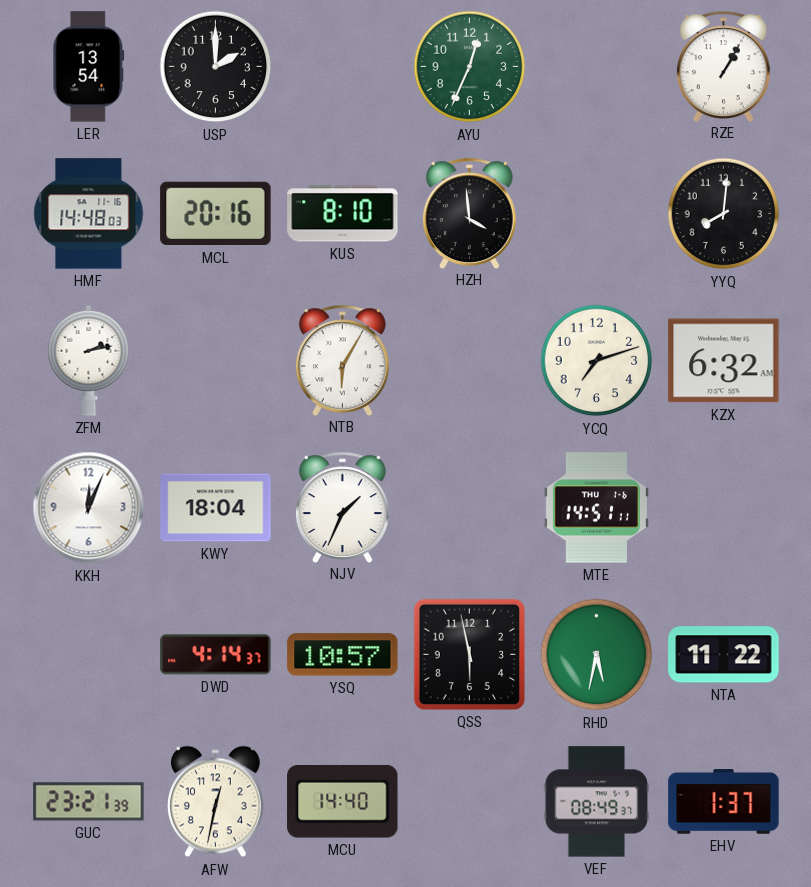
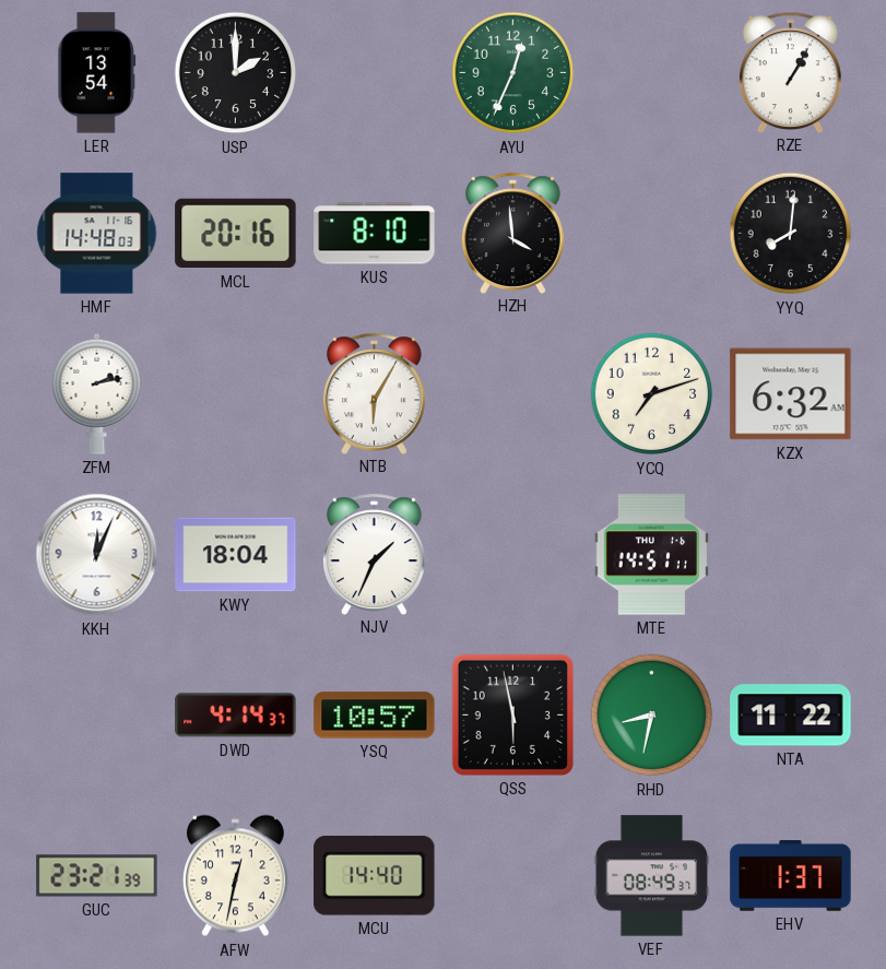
RHD: 5:32 -> 8:32 (652, 716)
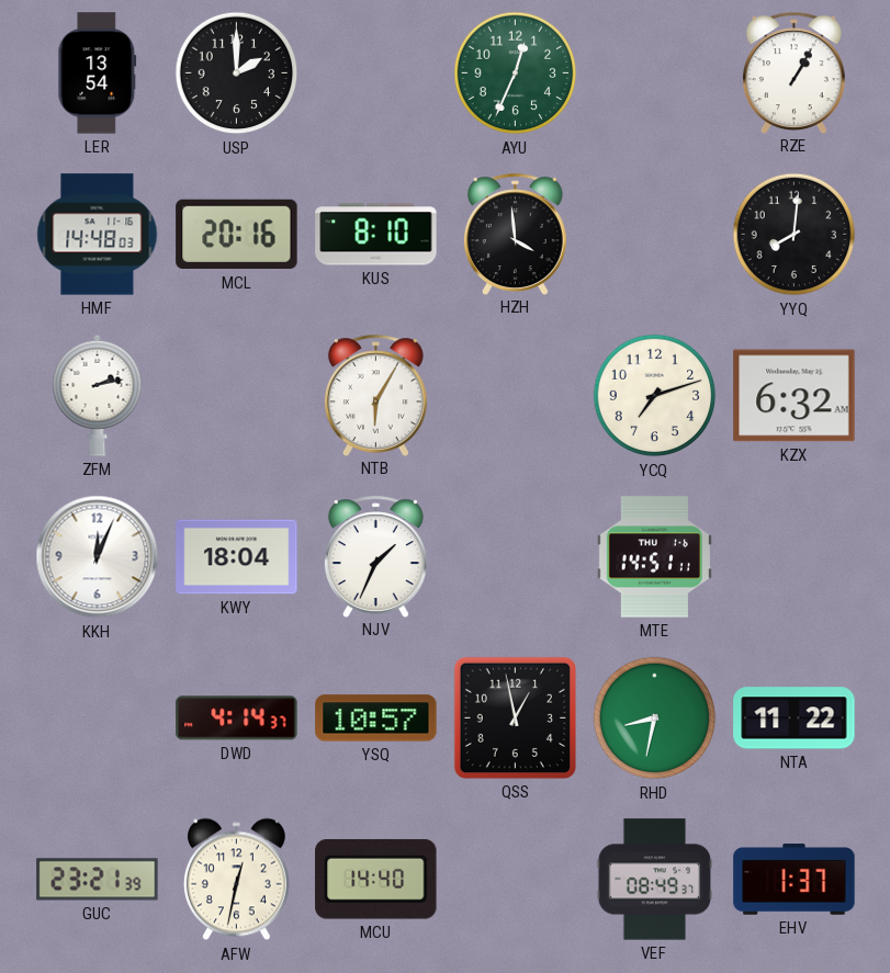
QSS: 5:58 -> 12:58 (515, 717)
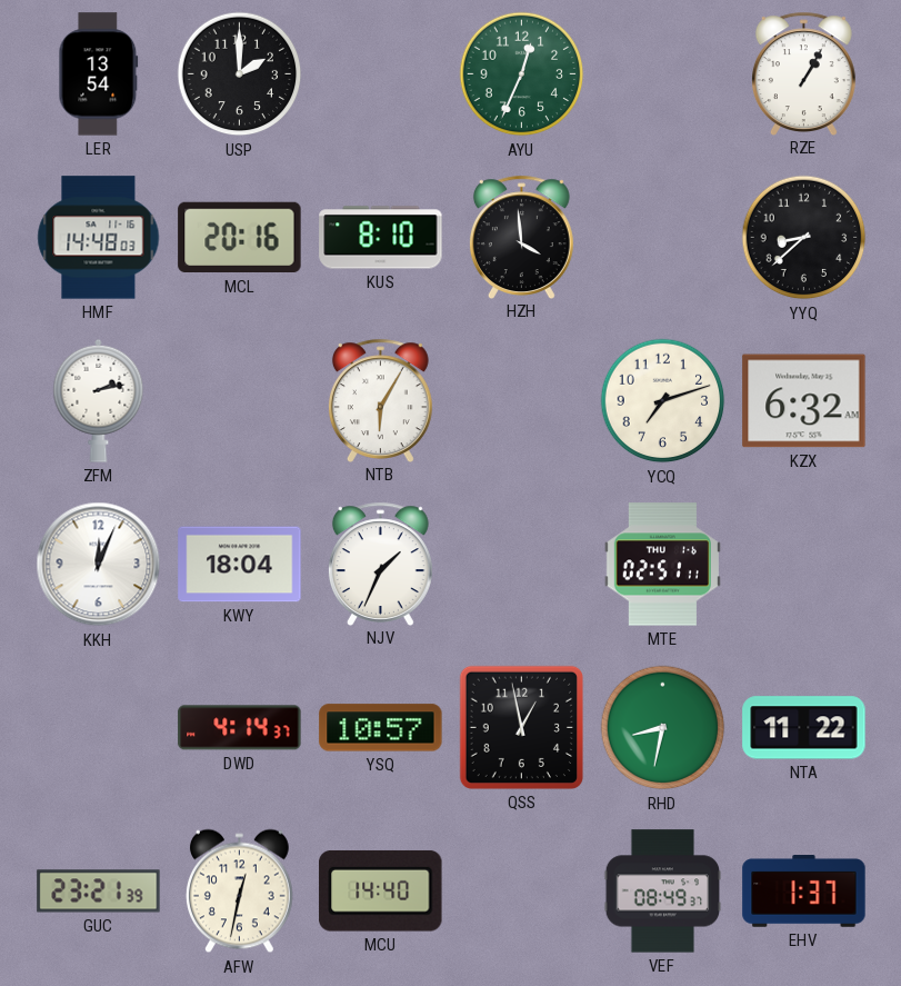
YYQ: 8:01 -> 8:38 (804, 238)
MTE: 14:51 -> 02:51 (662, 565)
